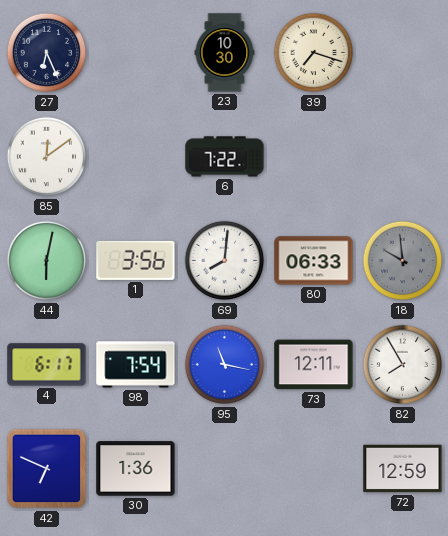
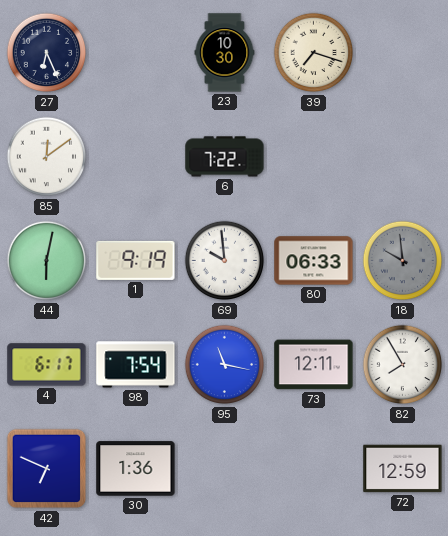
1: 3:56 -> 9:19 (136, 260)
69: 8:01 -> 9:59 (225, 261)
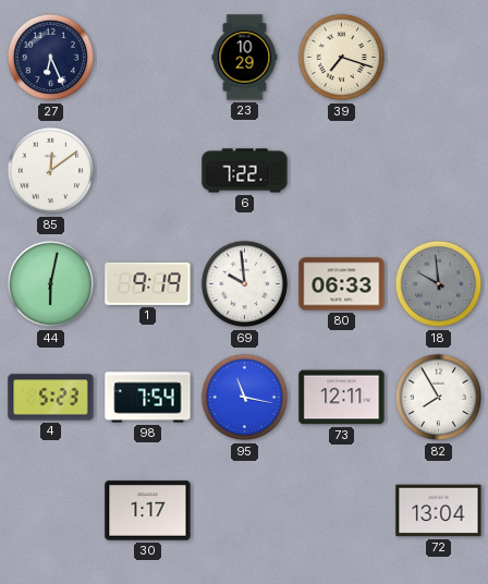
23: 10:30 -> 10:29 (245, 58)
4: 6:17 -> 5:23 (51, 398)
42: 6:49 -> none (47, 469)
30: 1:36 -> 1:17 (148, 511)
72: 12:59 -> 13:04 (439, 511)
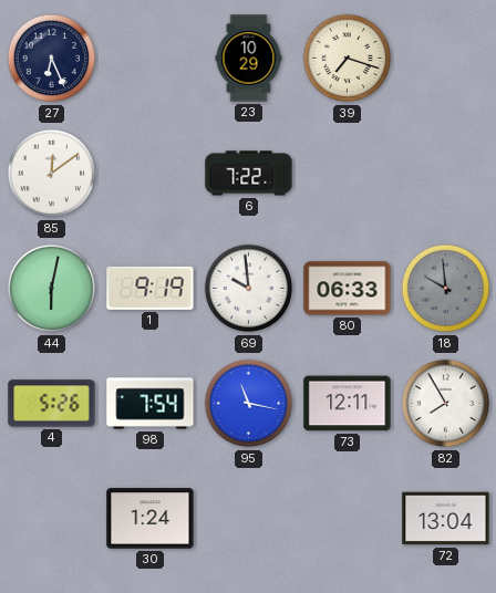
4: 5:23 -> 5:26 (52, 404)
30: 1:17 -> 1:24 (151, 519)
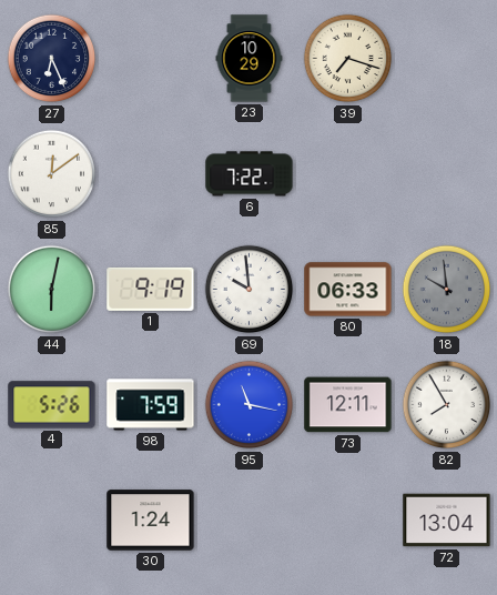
98: 7:54 -> 7:59 (151, 405)
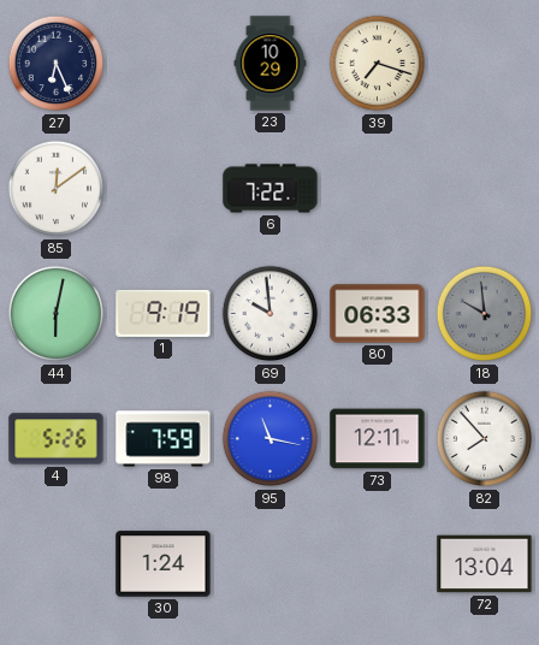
82: 7:55 -> 7:53 (485, 439)
